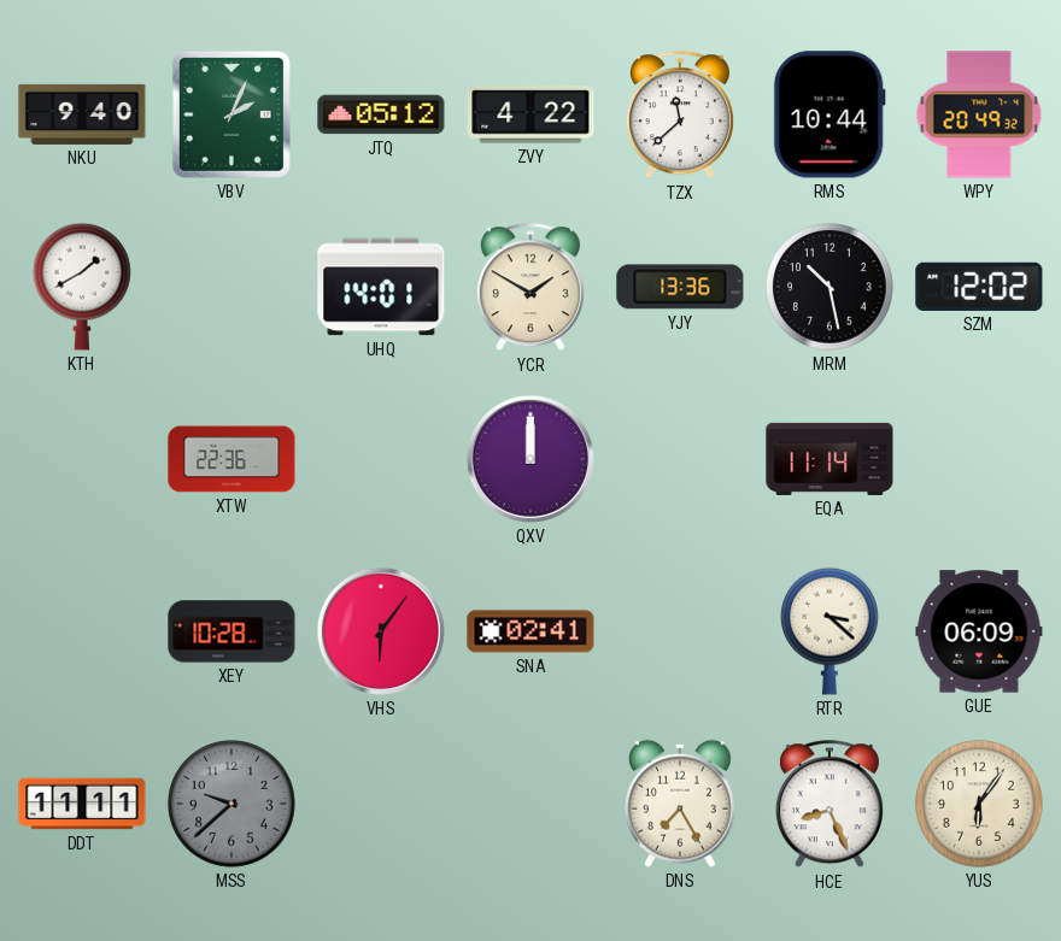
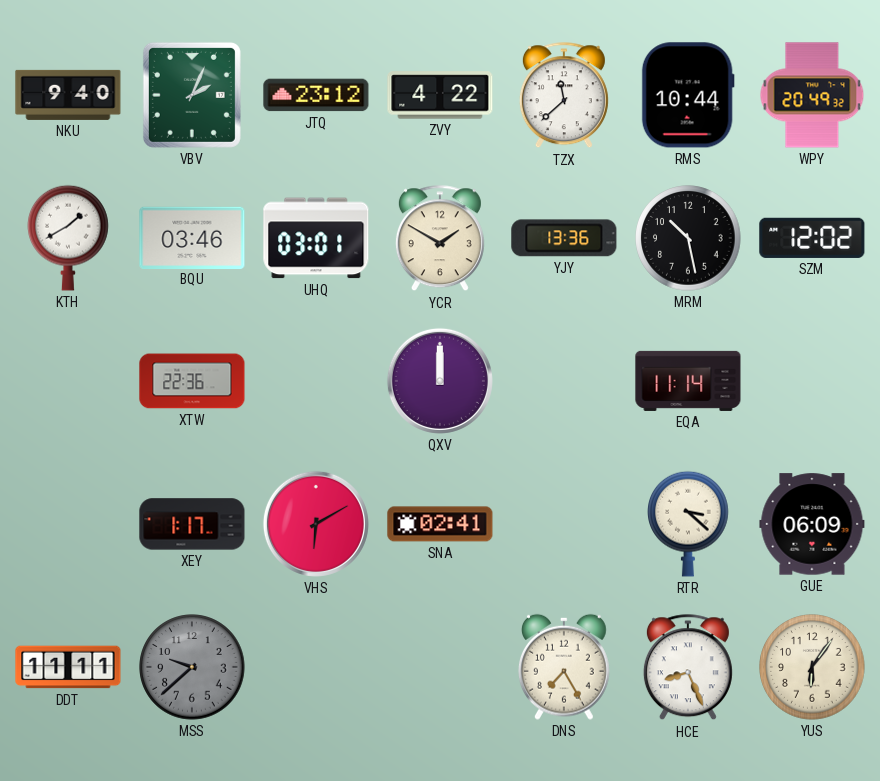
JTQ: 05:12 -> 23:12 (316, 95)
BQU: none -> 03:46 (192, 237)
UHQ: 14:01 -> 03:01 (316, 238)
XEY: 10:28 -> 1:17 (192, 524)
VHS: 6:06 -> 6:10 (316, 524)
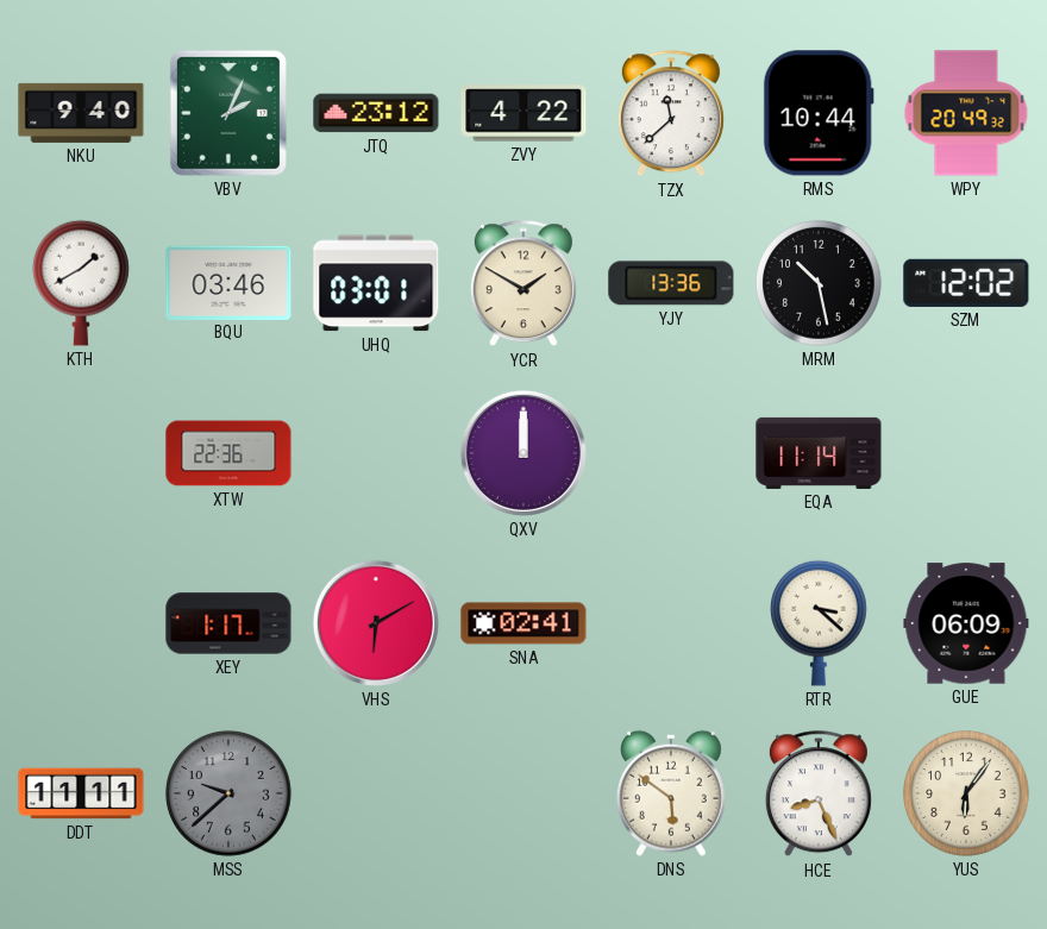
DNS: 7:25 -> 5:51 (671, 793)
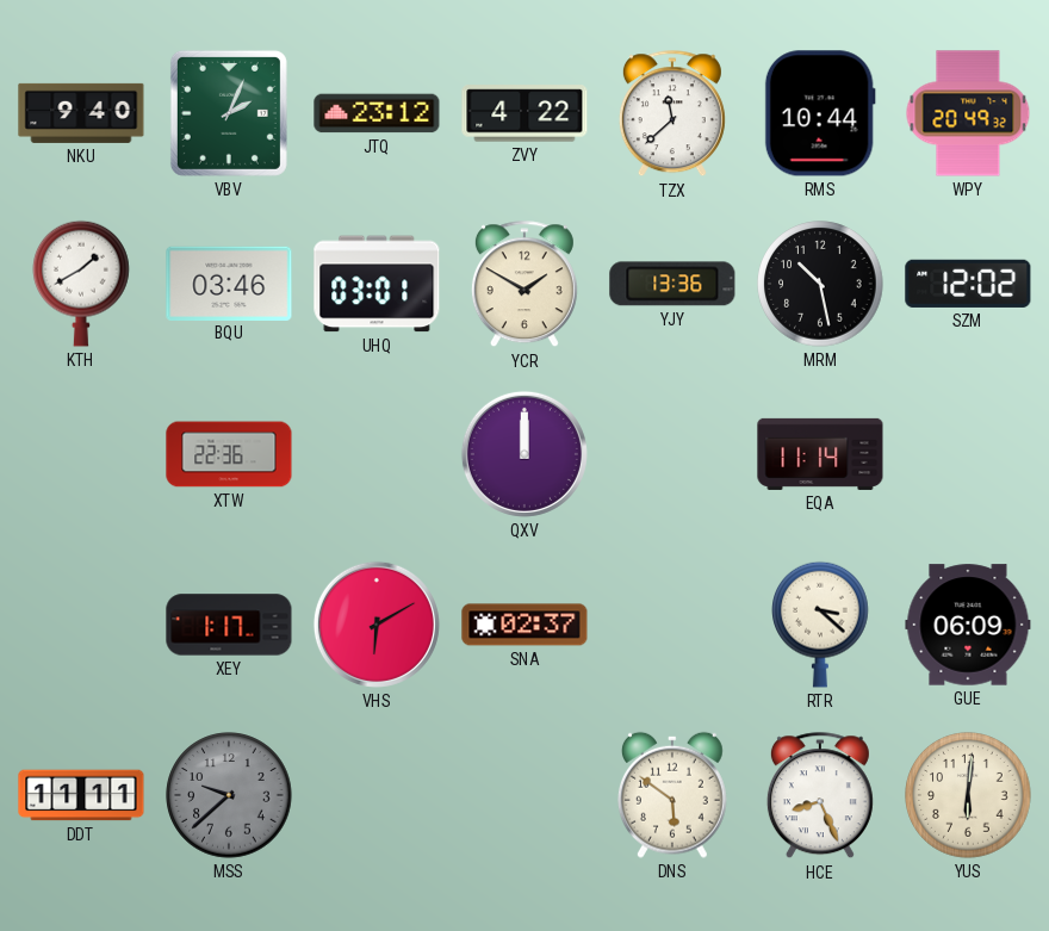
SNA: 02:41 -> 02:37 (524, 625)
YUS: 6:06 -> 6:01 (968, 795)
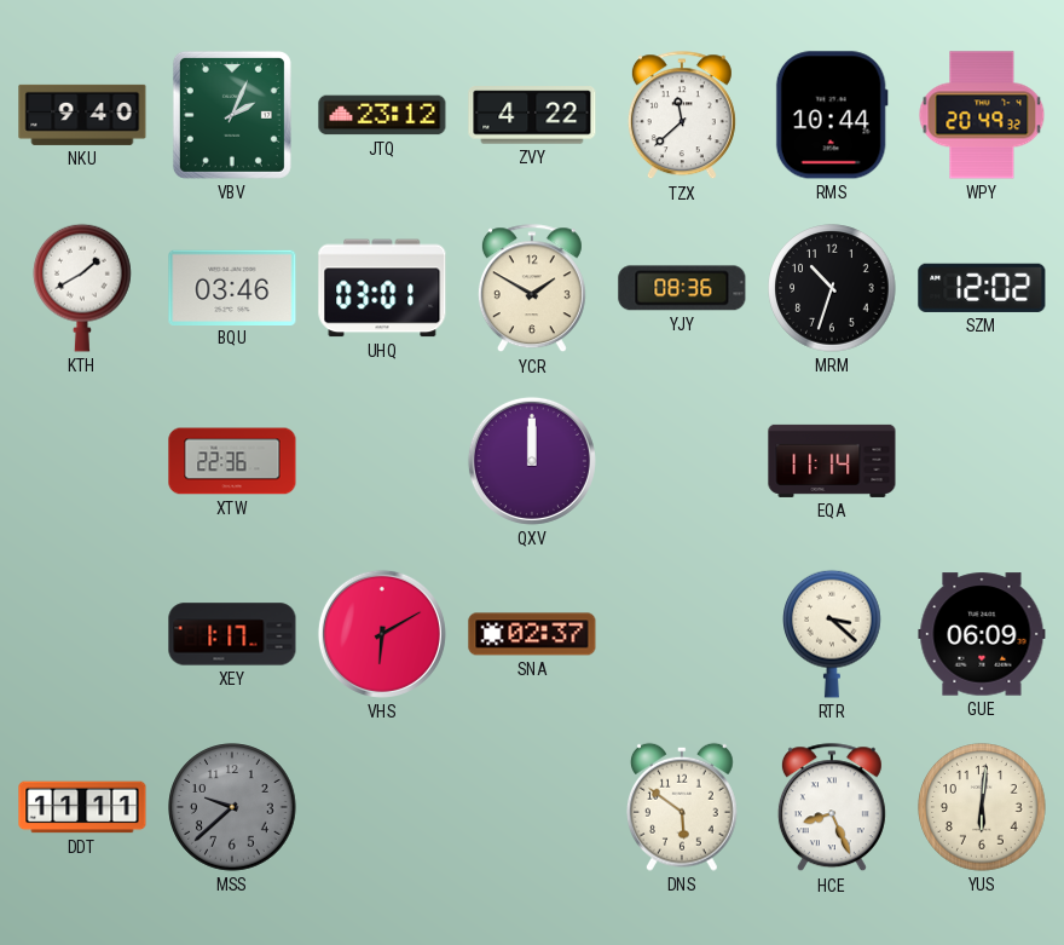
YJY: 13:36 -> 08:36 (682, 288)
MRM: 10:28 -> 10:33 (832, 288)
